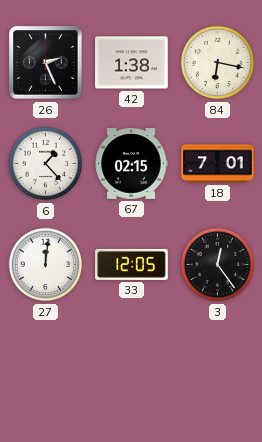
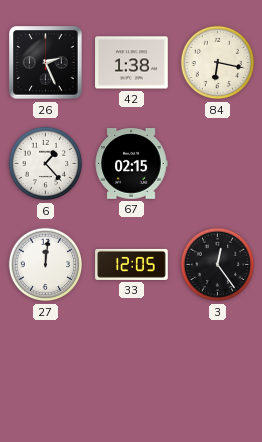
18: 7:01 -> none (218, 164)
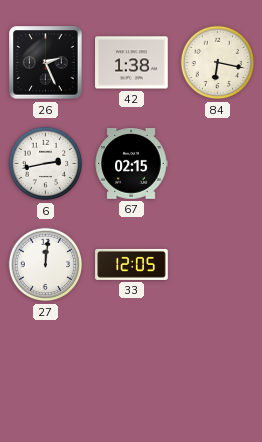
6: 1:23 -> 2:43 (46, 164)
3: 12:24 -> none (218, 265)
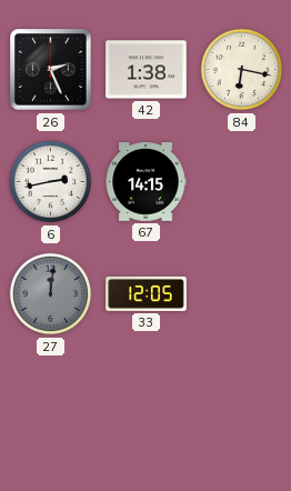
67: 02:15 -> 14:15 (145, 182)
27 dial: white -> grey (51, 294)
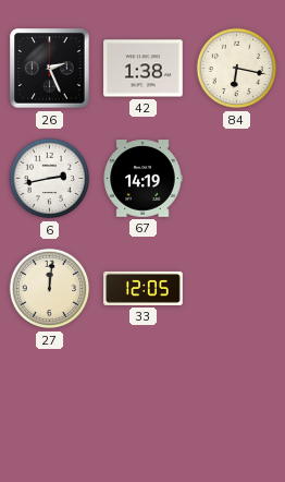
67: 14:15 -> 14:19 (142, 179)
27 dial: grey -> cream (50, 289)
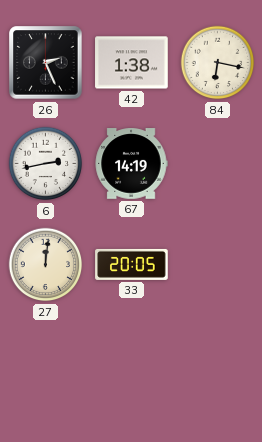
33: 12:05 -> 20:05 (132, 264)
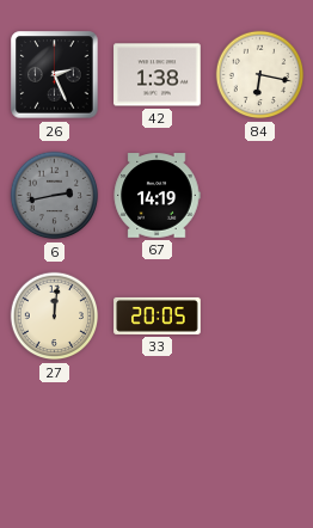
6 dial: white -> grey (55, 196)
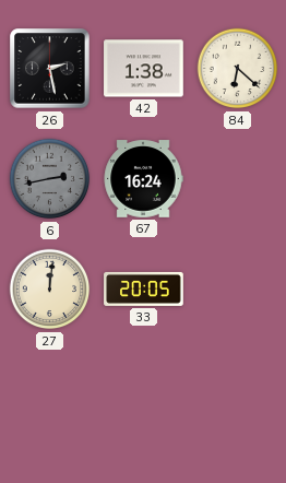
26: 2:26 -> 2:28 (50, 69)
84: 6:17 -> 6:22 (238, 69)
67: 14:19 -> 16:24 (143, 179)
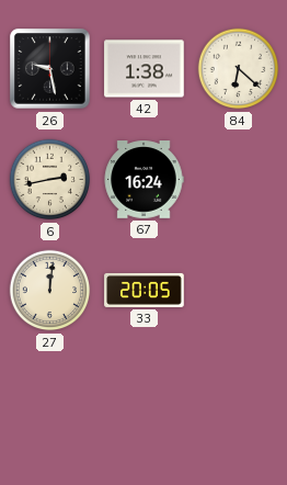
26: 2:28 -> 9:28 (50, 69)
6 dial: grey -> cream (50, 180)
